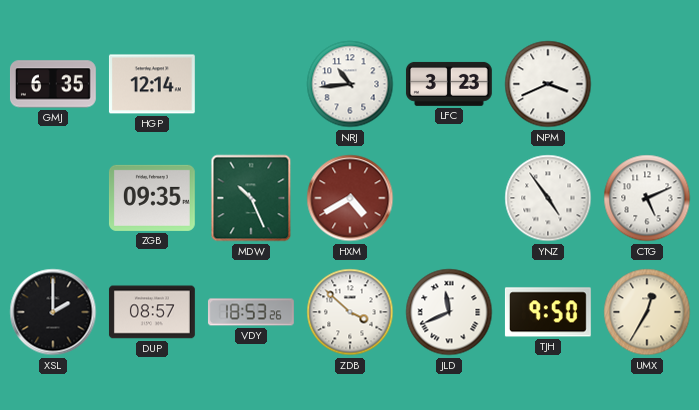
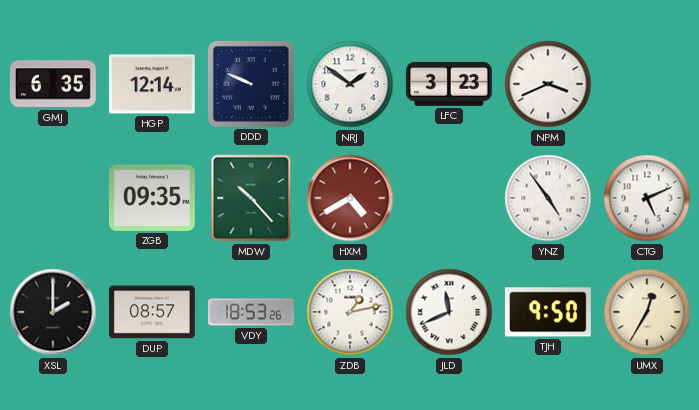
DDD: none -> 9:49 (251, 84)
NRJ: 10:44 -> 1:51 (350, 84)
MDW: 10:26 -> 10:23 (251, 198)
ZDB: 3:52 -> 1:13 (350, 312)
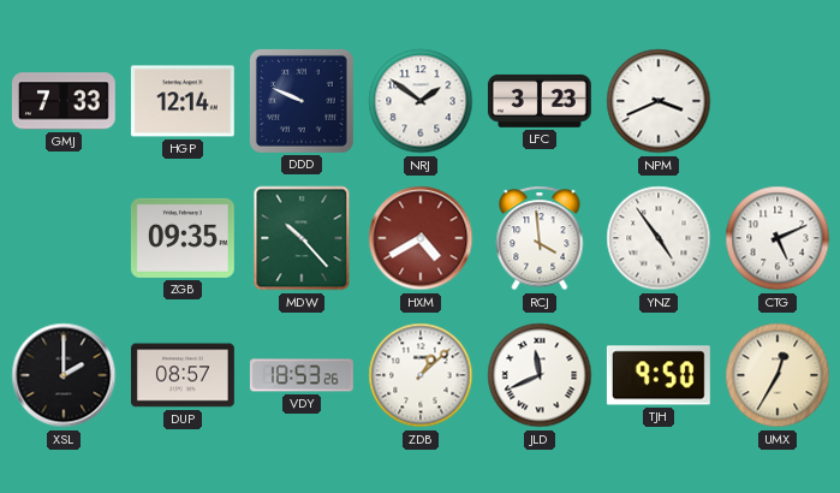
GMJ: 6:35 -> 7:33 (64, 101)
RCJ: none -> 3:59 (540, 238)
ZDB: 1:13 -> 1:08 (421, 375)
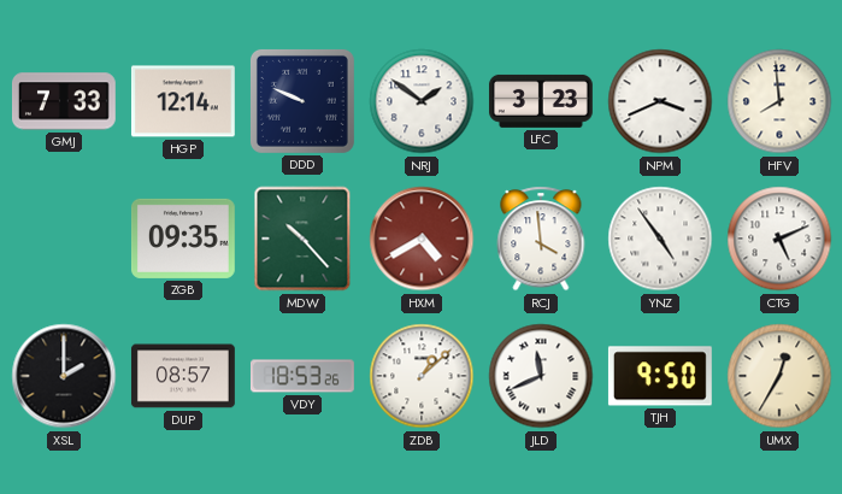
HFV: none -> 7:59 (779, 101)
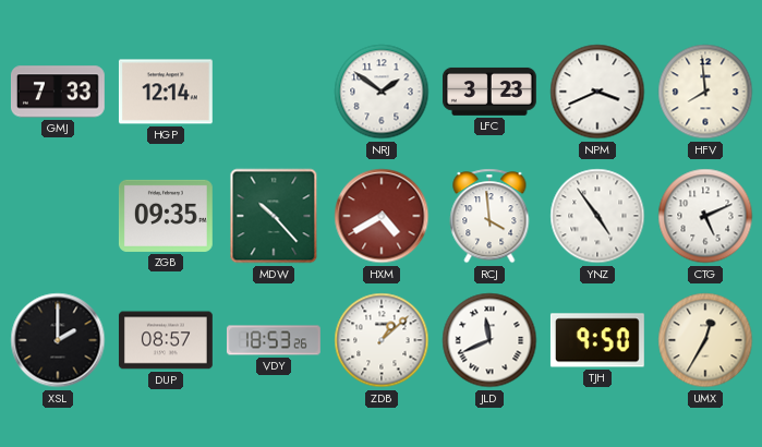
DDD: 9:49 -> none (302, 101)
